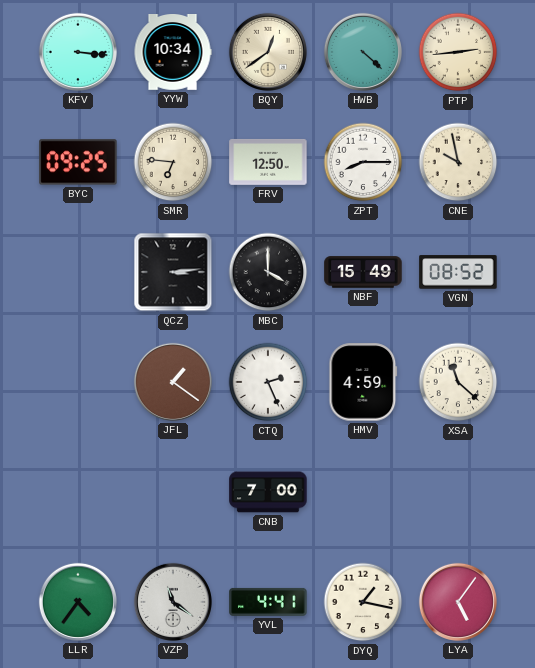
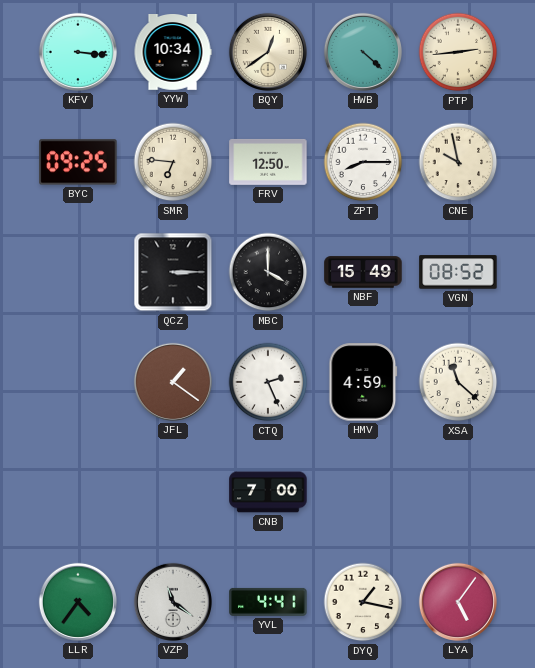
QCZ: 3:14 -> 3:15 (173, 272)
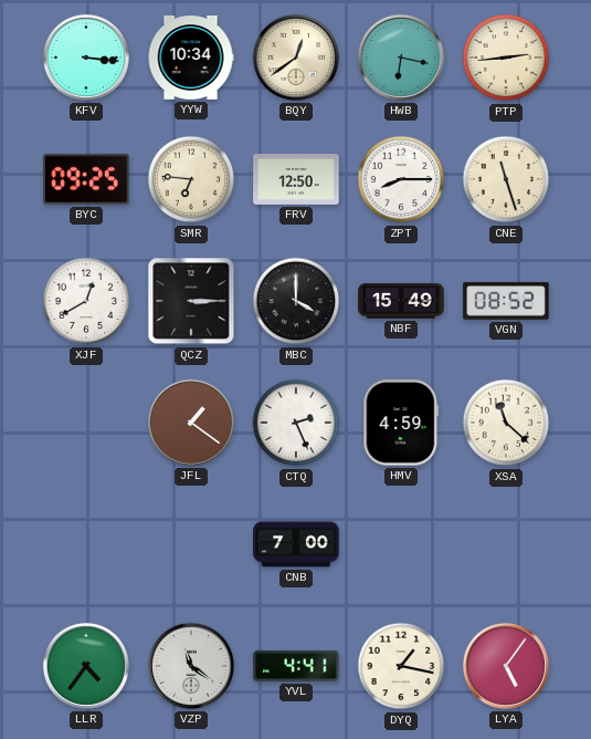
HWB: 4:22 -> 6:17 (401, 58)
CNE: 9:58 -> 11:27 (506, 179)
XJF: none -> 12:40 (86, 301)
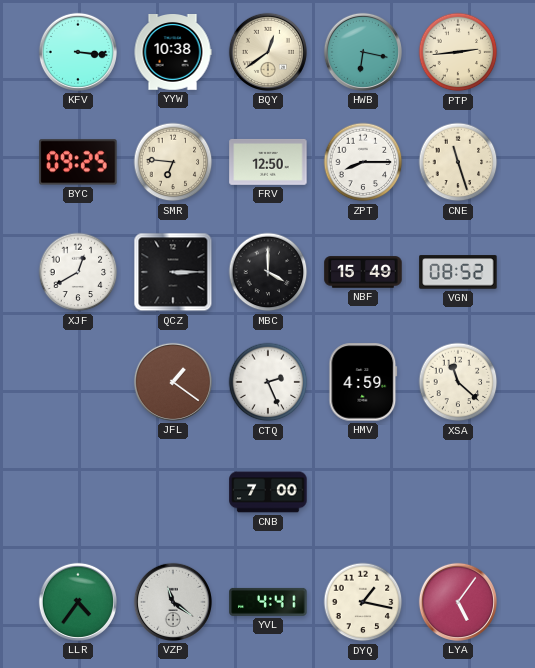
YYW: 10:34 -> 10:38 (173, 53)
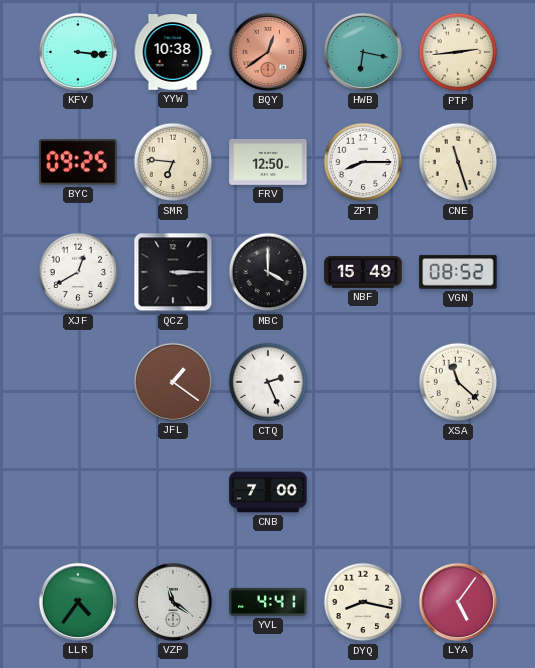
BQY dial: cream -> salmon (268, 52)
HMV: 4:59 -> none (363, 382)
DYQ: 1:17 -> 8:17 (363, 602)
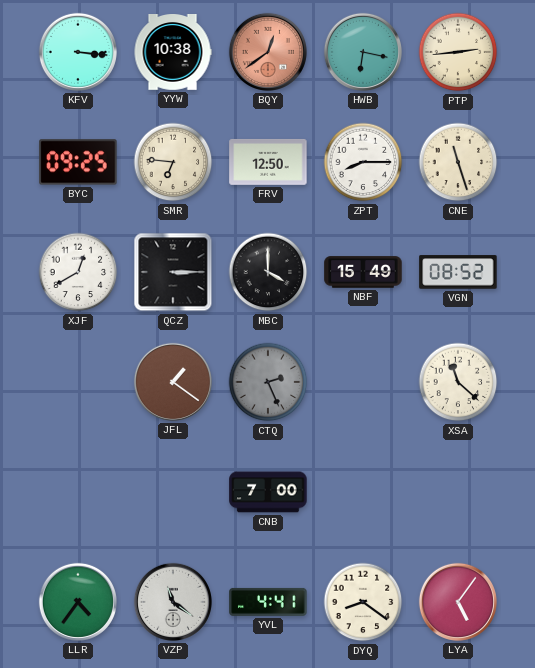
CTQ dial: white -> grey (268, 382)
DYQ: 8:17 -> 8:21 (363, 602)
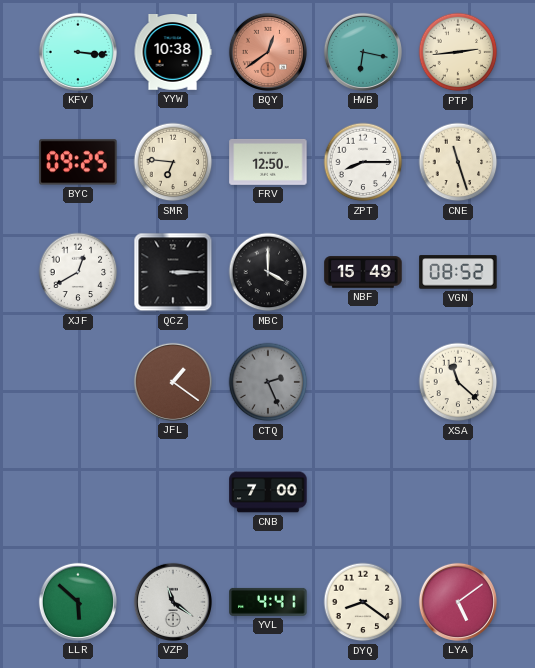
LLR: 4:36 -> 5:52 (78, 602)
LYA: 5:06 -> 5:09 (458, 602)
